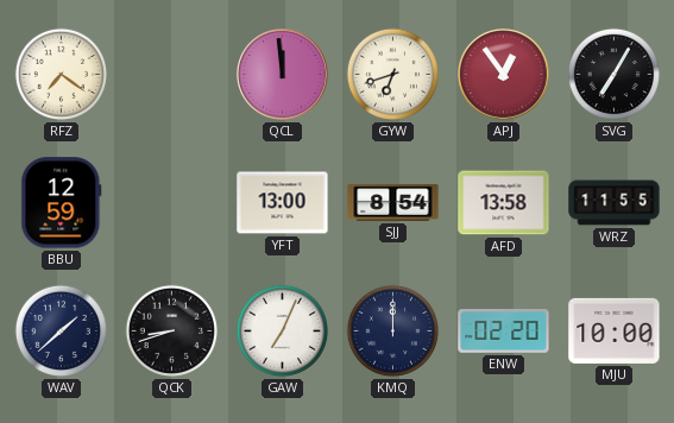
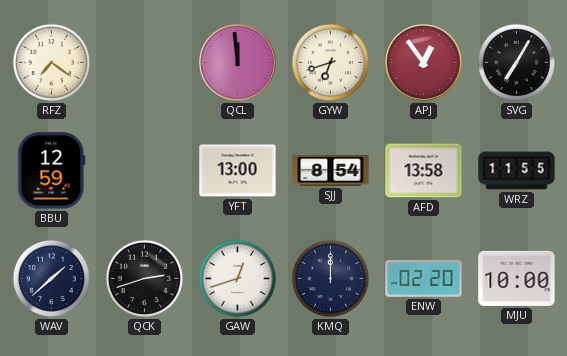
QCK: 8:42 -> 2:42 (144, 278)
GAW: 7:04 -> 12:42 (237, 278)
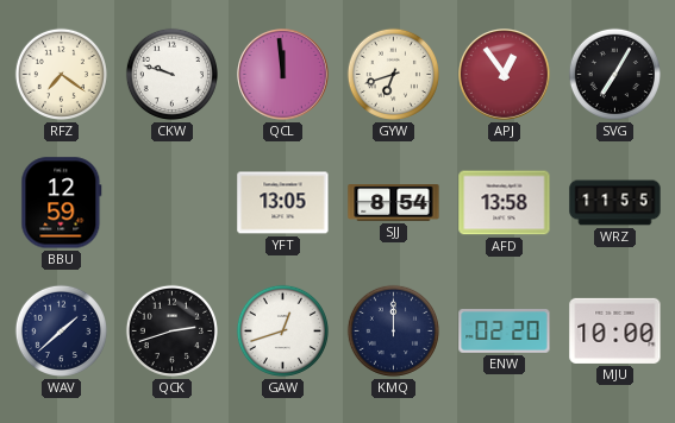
CKW: none -> 9:48 (171, 74)
YFT: 13:00 -> 13:05 (283, 203)
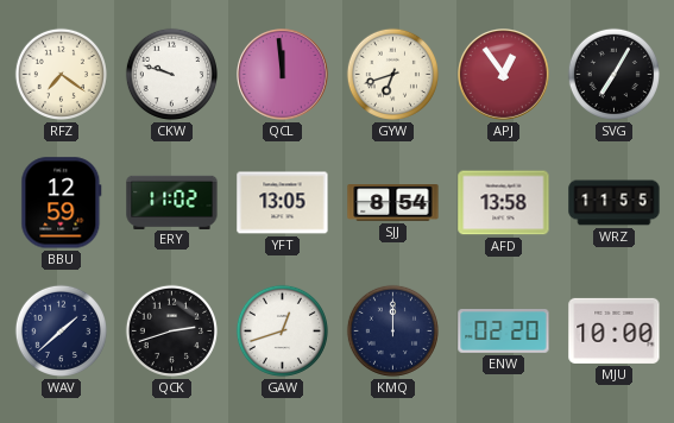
ERY: none -> 11:02 (172, 202)
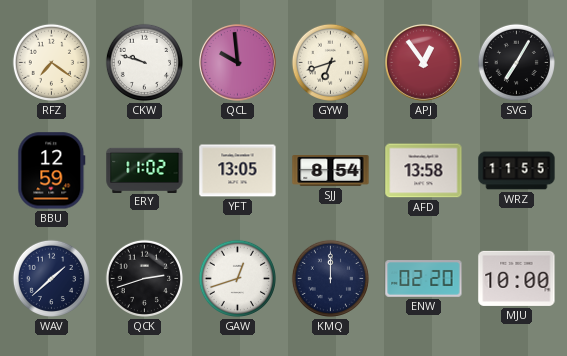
QCL: 11:59 -> 9:59 (238, 63)
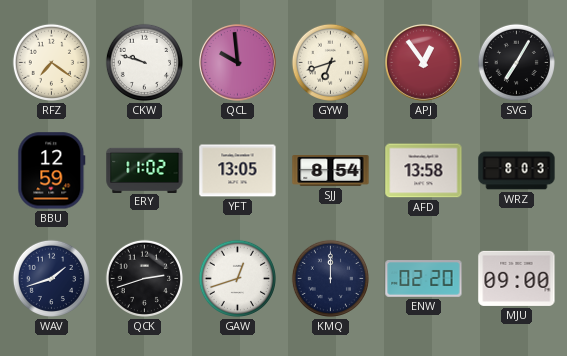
WRZ: 11:55 -> 8:03 (517, 171)
WAV: 1:38 -> 1:42 (51, 278)
MJU: 10:00 -> 09:00 (517, 278)
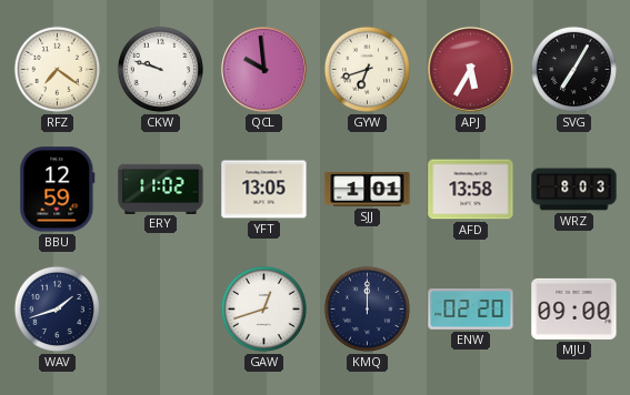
APJ: 12:54 -> 5:35 (471, 70)
SJJ: 8:54 -> 1:01 (368, 190)
QCK: 2:42 -> none (144, 278)
